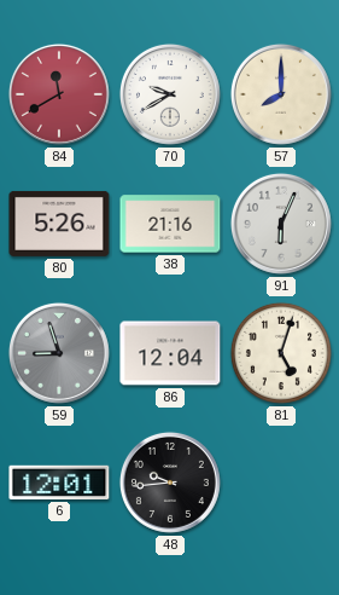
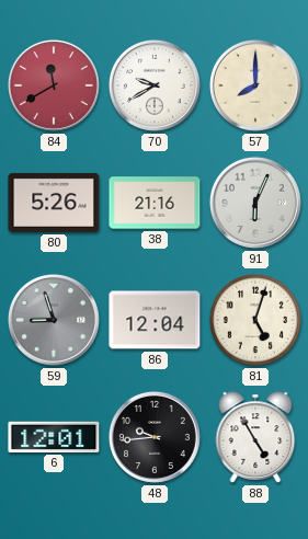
88: none -> 4:55 (255, 437)
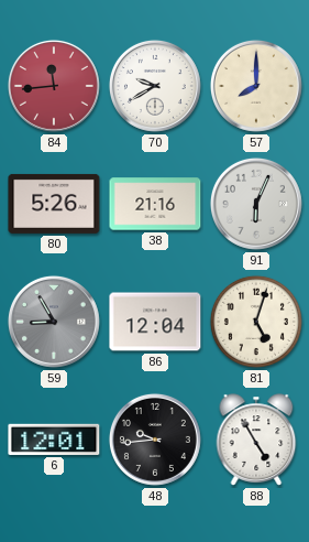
84: 11:40 -> 11:44 (54, 86)
59: 8:57 -> 8:55 (54, 322)
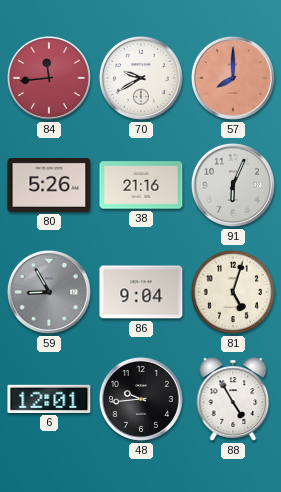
57 dial: cream -> salmon (233, 78)
86: 12:04 -> 9:04 (141, 292)
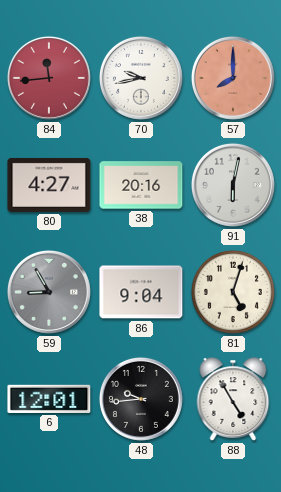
70: 9:40 -> 9:43 (141, 78)
80: 5:26 -> 4:27 (49, 185)
38: 21:16 -> 20:16 (141, 185)
91: 6:04 -> 6:02 (233, 185)
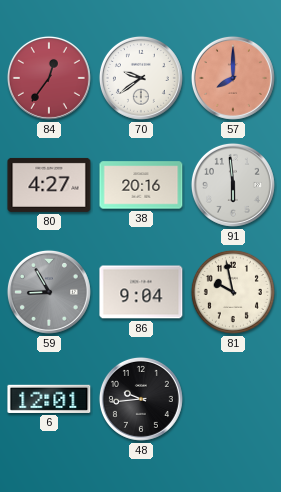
84: 11:44 -> 12:36 (49, 78)
70: 9:43 -> 9:39 (141, 78)
91: 6:02 -> 5:59 (233, 185)
81: 5:03 -> 9:58 (233, 292)
88: 4:55 -> none (233, 399)
